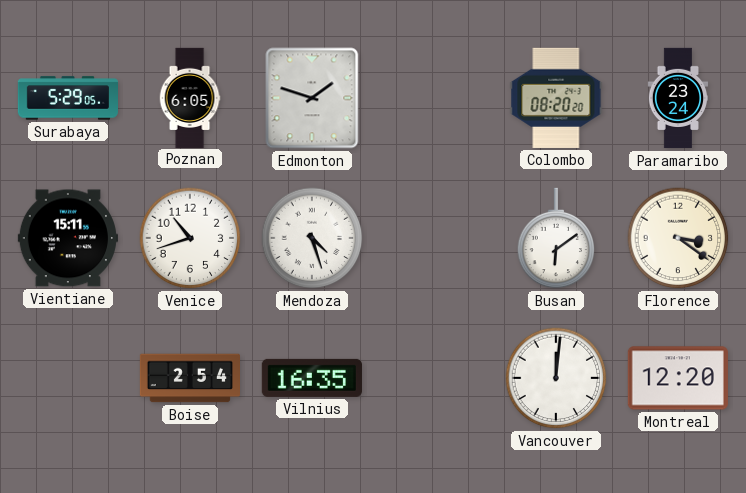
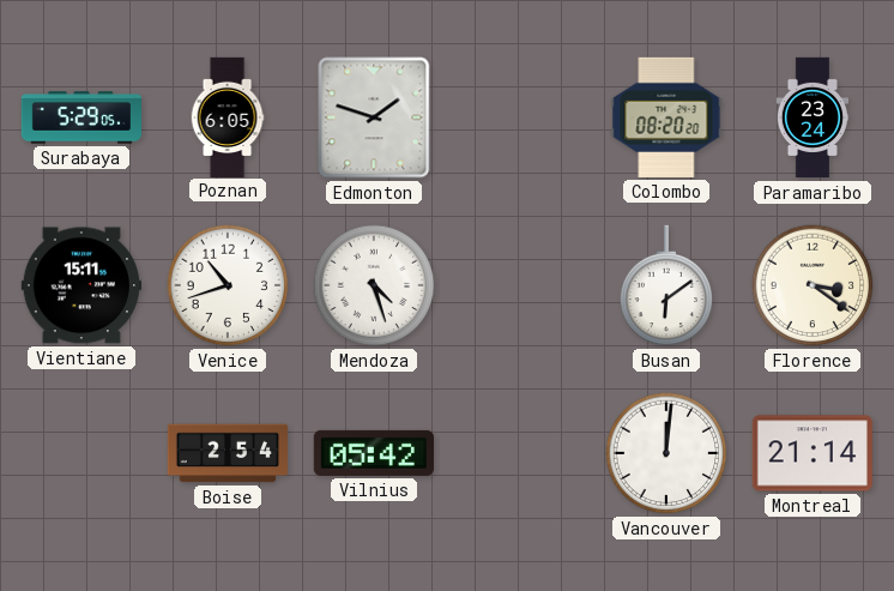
Vilnius: 16:35 -> 05:42 (374, 453)
Montreal: 12:20 -> 21:14 (813, 453)
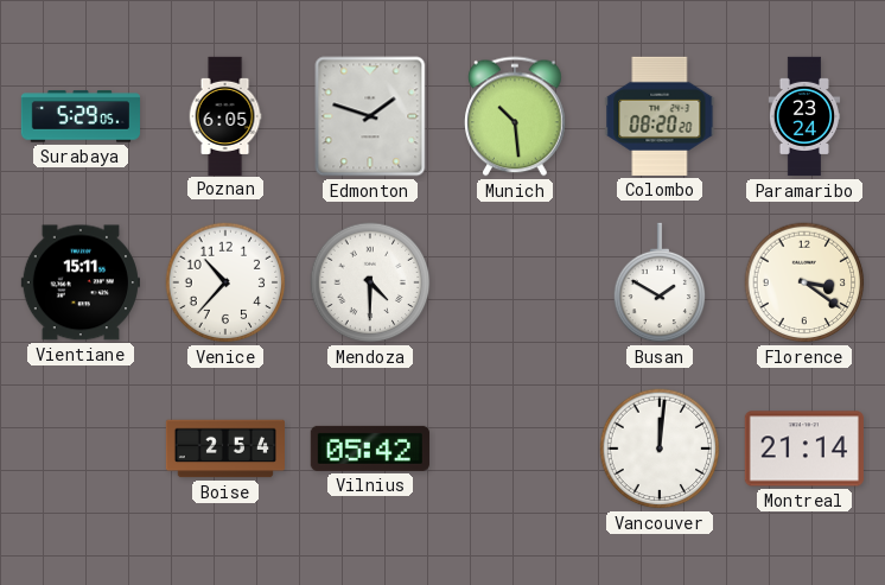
Munich: none -> 10:29 (515, 116)
Venice: 10:42 -> 10:37 (225, 282)
Mendoza: 4:27 -> 4:30 (370, 282)
Busan: 6:09 -> 1:50 (660, 282)
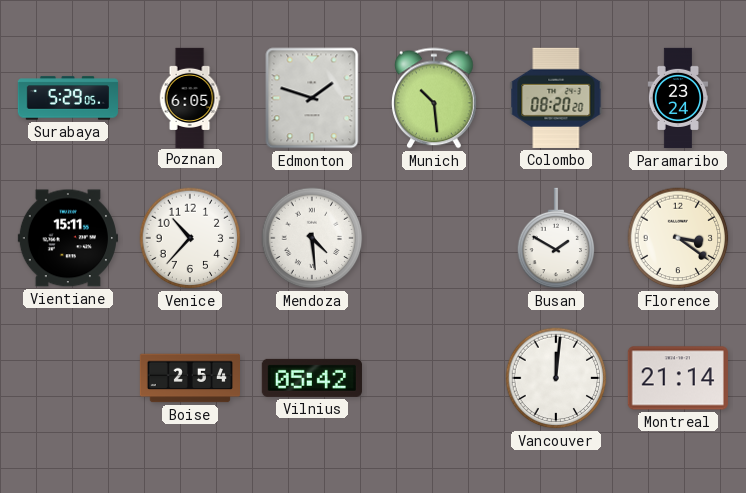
Mendoza: 4:30 -> 4:29 (312, 238)
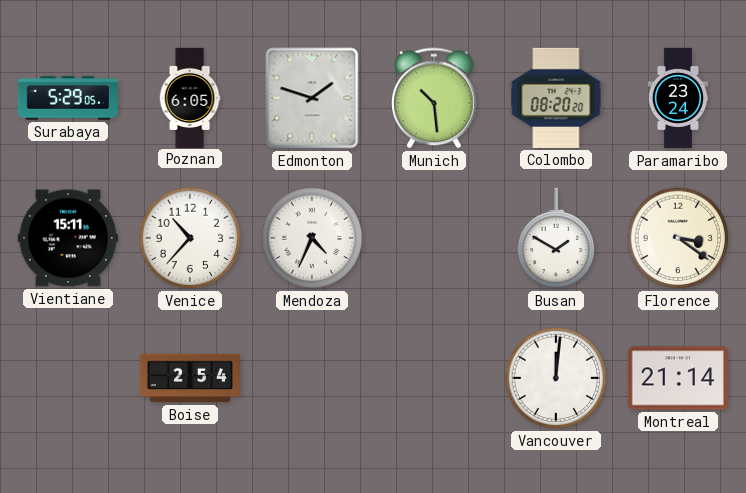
Mendoza: 4:29 -> 4:34 (312, 238)
Vilnius: 05:42 -> none (312, 378)
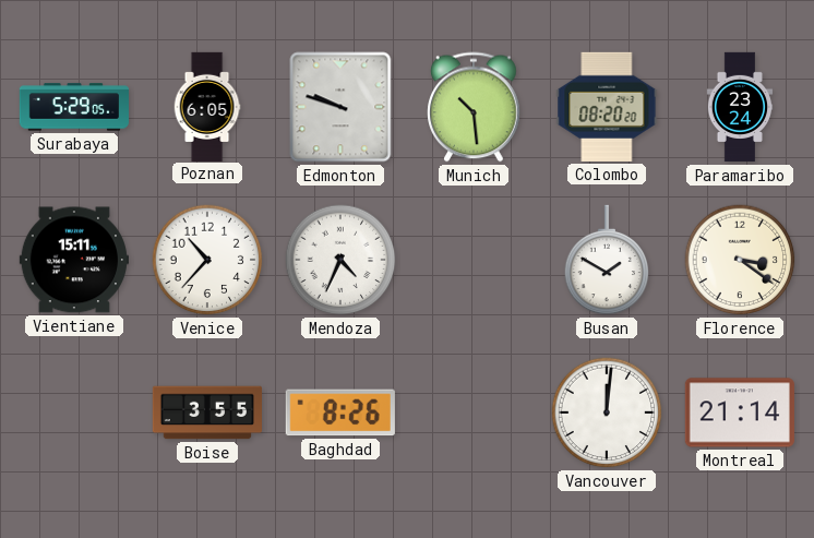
Edmonton: 1:48 -> 9:48 (340, 107)
Boise: 2:54 -> 3:55 (206, 413)
Baghdad: none -> 8:26 (340, 413)
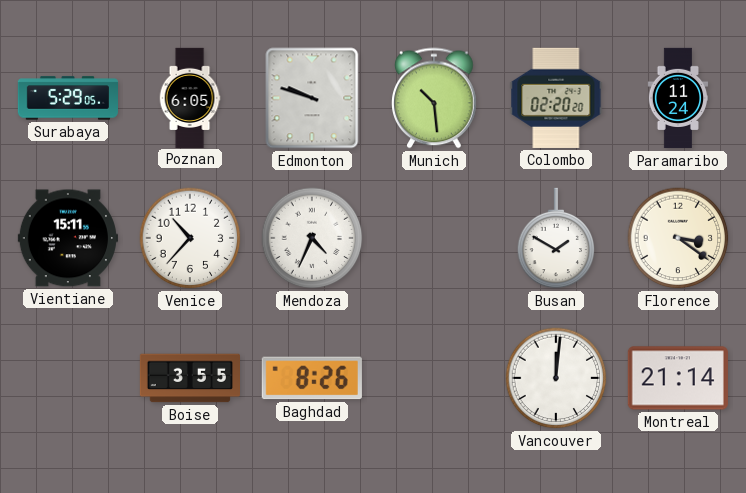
Colombo: 08:20 -> 02:20 (556, 98)
Paramaribo: 23:24 -> 11:24 (678, 98)
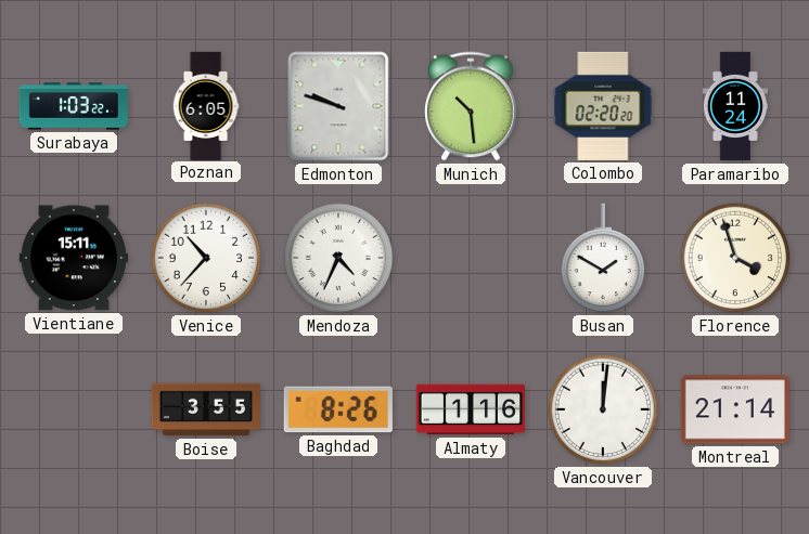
Surabaya: 5:29 -> 1:03 (73, 106)
Florence: 3:21 -> 3:57 (735, 258)
Almaty: none -> 1:16 (470, 409)
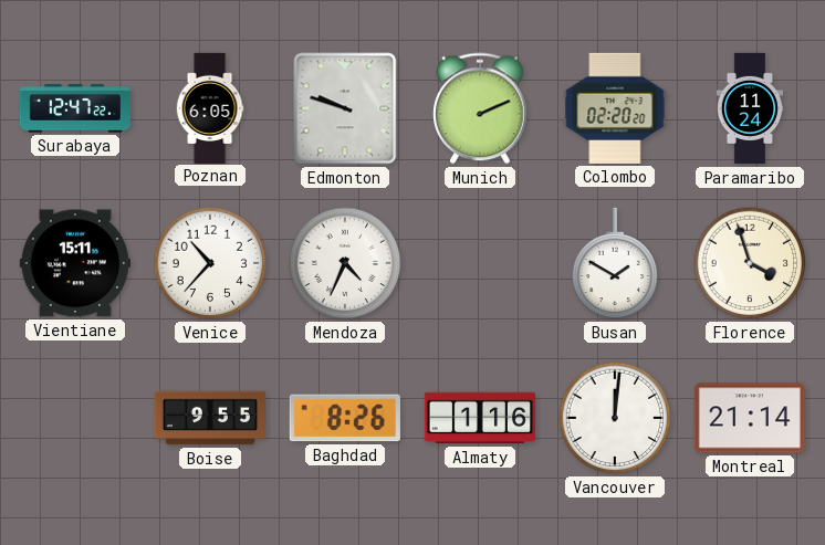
Surabaya: 1:03 -> 12:47 (74, 108)
Munich: 10:29 -> 2:11 (480, 108)
Boise: 3:55 -> 9:55 (209, 418)
